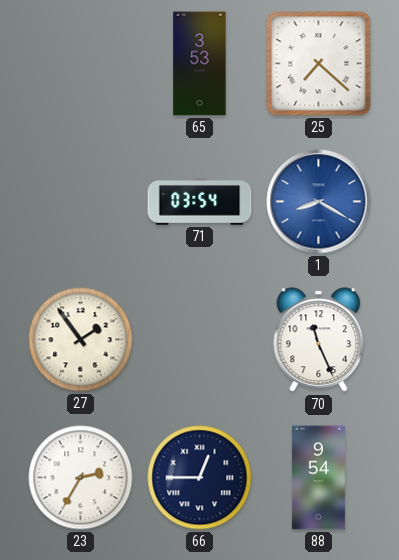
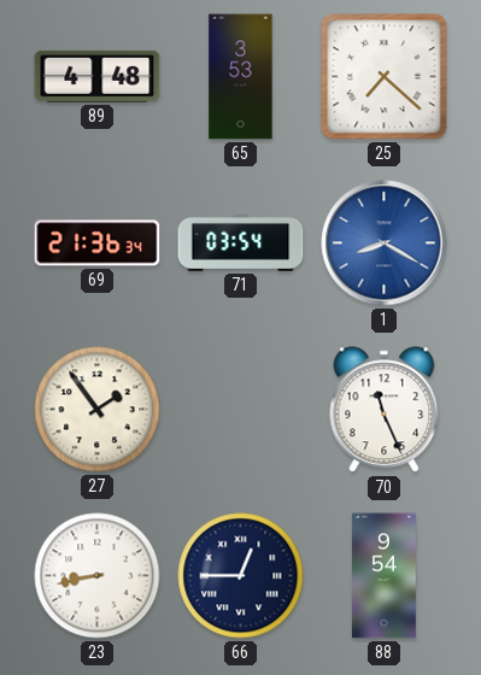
89: none -> 4:48 (98, 76)
69: none -> 21:36 (98, 243)
23: 2:35 -> 8:43 (98, 576)
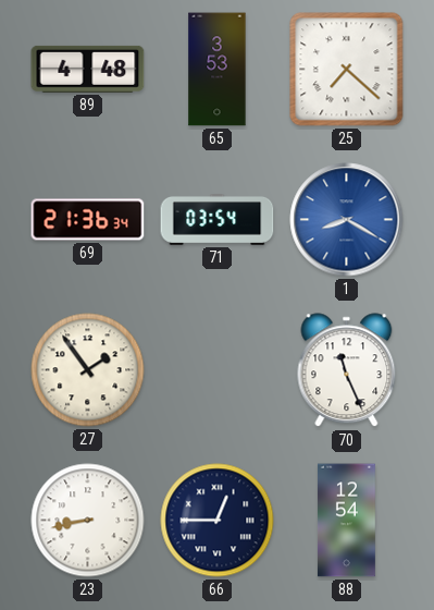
88: 9:54 -> 12:54 (346, 521)
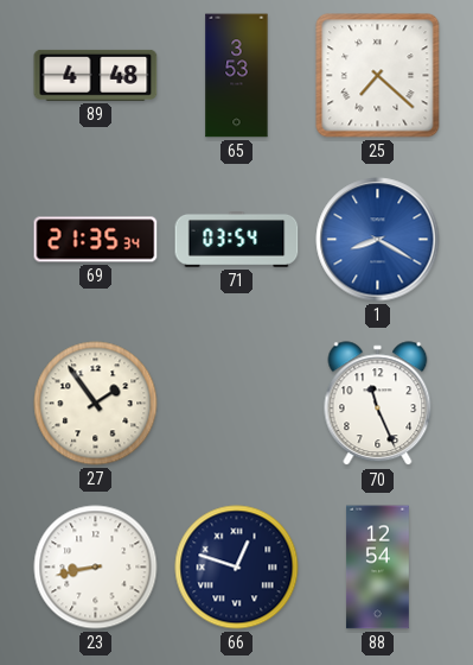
69: 21:36 -> 21:35 (96, 240)
66: 12:45 -> 12:48 (237, 568)
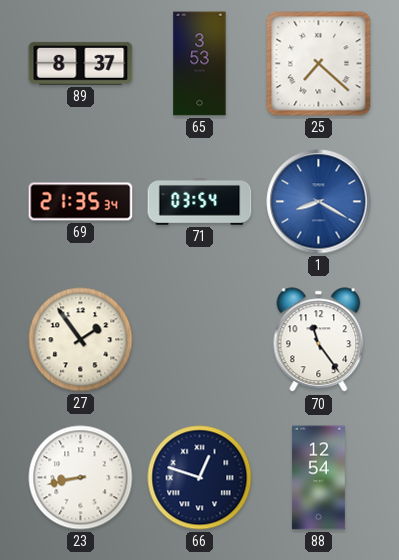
89: 4:48 -> 8:37 (81, 63)
70: 11:26 -> 11:24 (319, 340)
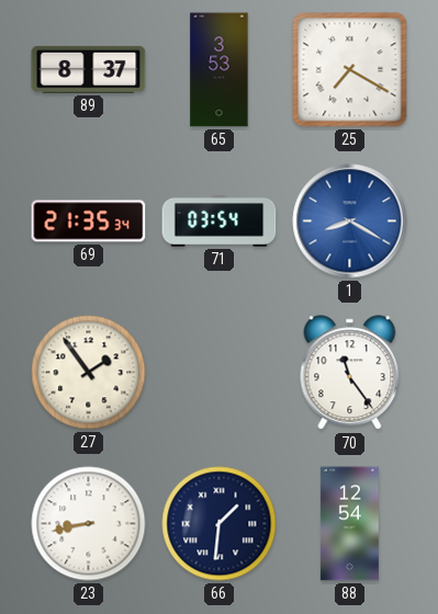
25: 7:22 -> 7:20 (350, 70)
66: 12:48 -> 1:31 (220, 524)
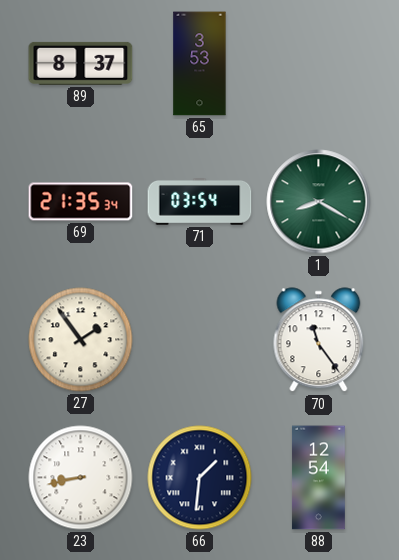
25: 7:20 -> none (350, 70)
1 dial: blue -> green (319, 202)
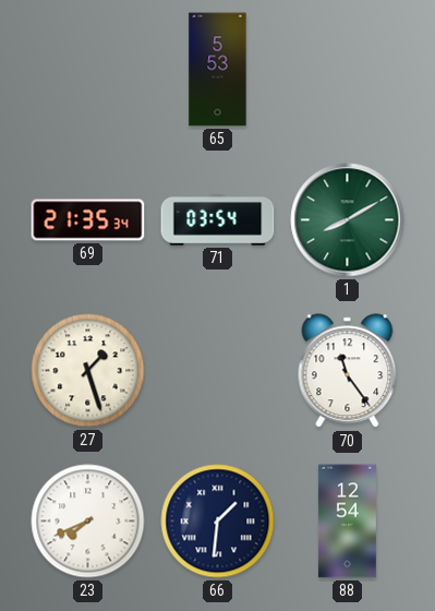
89: 8:37 -> none (81, 63)
65: 3:53 -> 5:53 (218, 70)
1: 8:20 -> 8:10 (348, 220)
27: 1:54 -> 1:27 (88, 371)
23: 8:43 -> 7:41 (88, 522)
